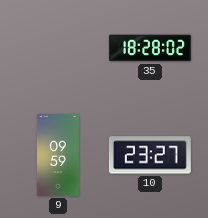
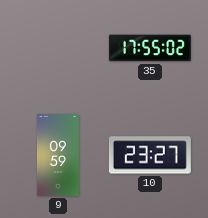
35: 18:28 -> 17:55 (150, 48)
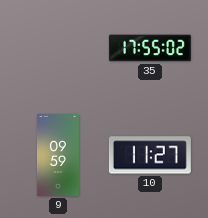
10: 23:27 -> 11:27 (150, 155)
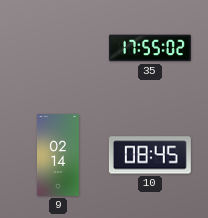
9: 09:59 -> 02:14 (58, 156)
10: 11:27 -> 08:45 (150, 155)
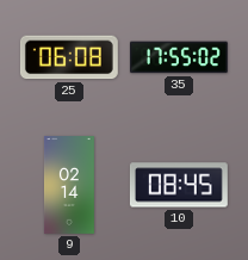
25: none -> 06:08 (69, 57)
